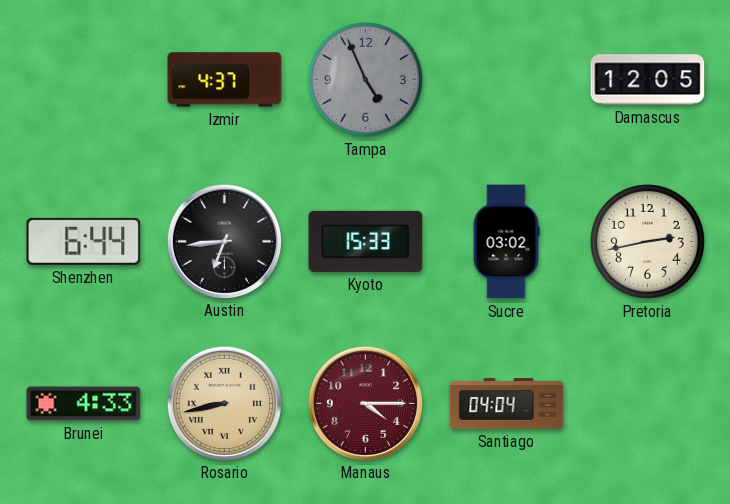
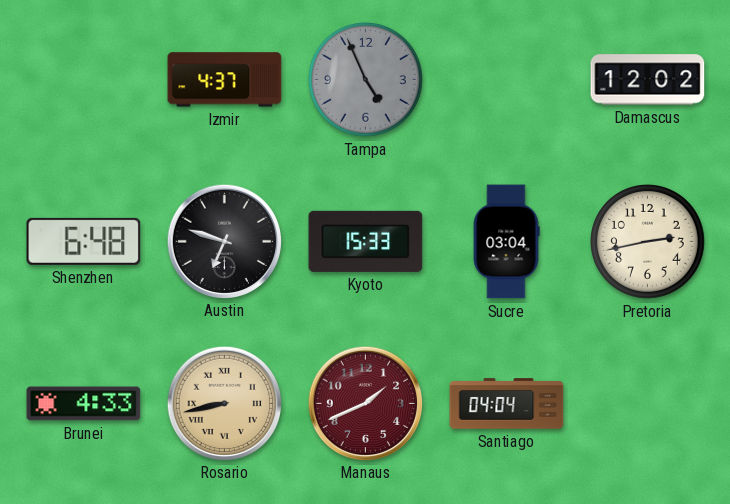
Damascus: 12:05 -> 12:02 (648, 80)
Shenzhen: 6:44 -> 6:48 (84, 241)
Austin: 6:44 -> 6:48 (224, 241)
Sucre: 03:02 -> 03:04 (506, 242)
Manaus: 4:15 -> 1:41 (365, 403)
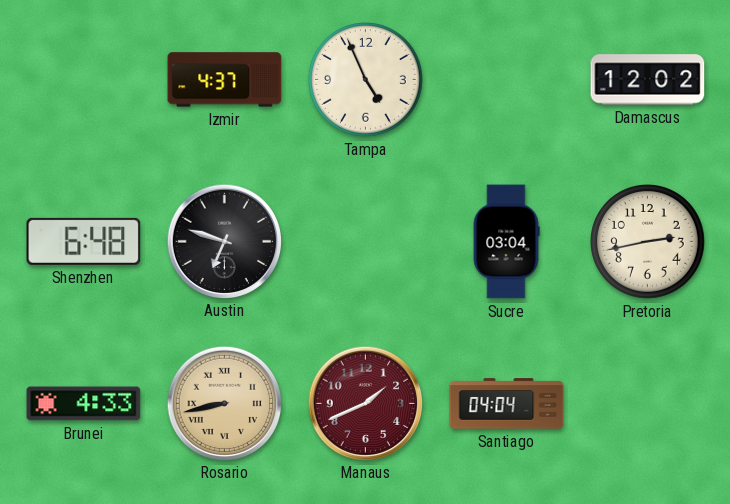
Tampa dial: grey -> cream (366, 80)
Kyoto: 15:33 -> none (366, 241)
